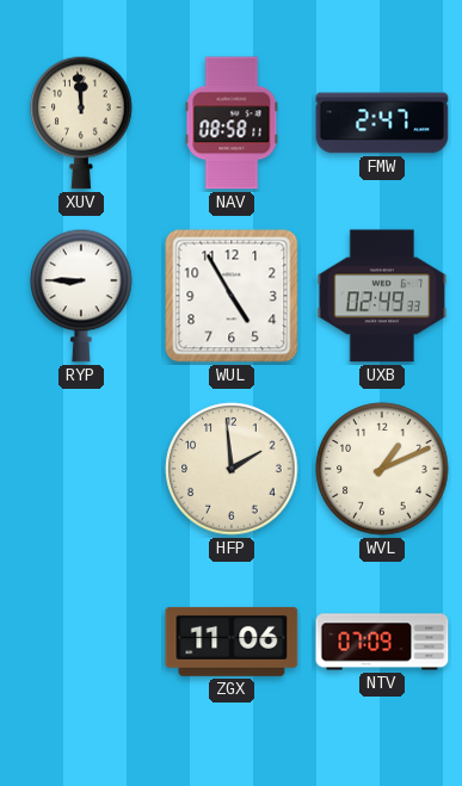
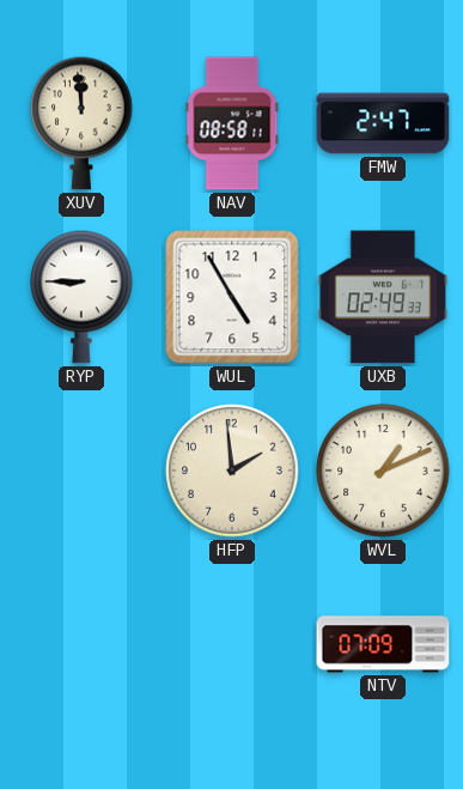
ZGX: 11:06 -> none (232, 642)
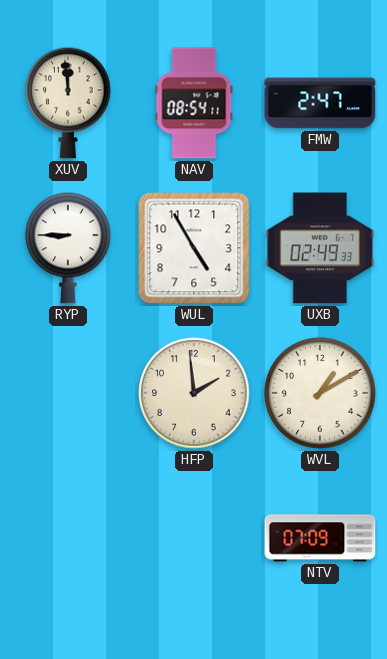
NAV: 08:58 -> 08:54 (194, 103)
WVL: 1:11 -> 1:10 (320, 393)
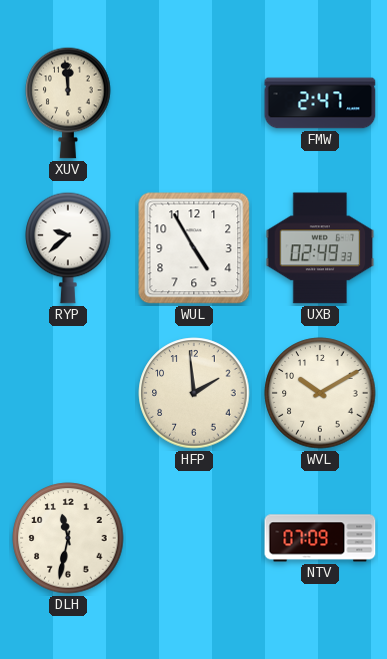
NAV: 08:54 -> none (194, 103)
RYP: 8:45 -> 9:38 (68, 248)
WVL: 1:10 -> 10:10 (320, 393)
DLH: none -> 11:32 (68, 538)
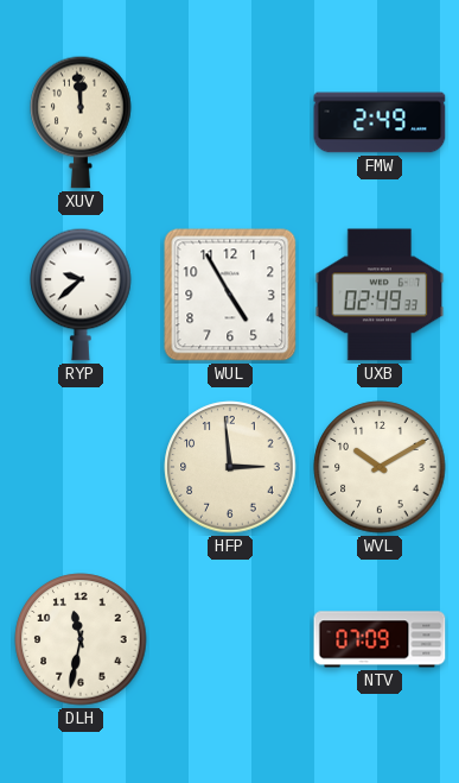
FMW: 2:47 -> 2:49 (380, 122)
HFP: 1:59 -> 2:59 (230, 467)
